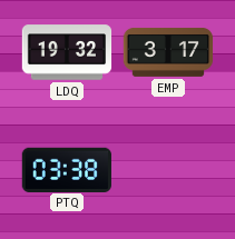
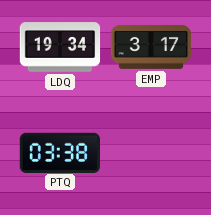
LDQ: 19:32 -> 19:34 (60, 47)
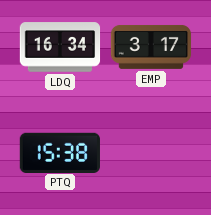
LDQ: 19:34 -> 16:34 (60, 47)
PTQ: 03:38 -> 15:38 (60, 152)
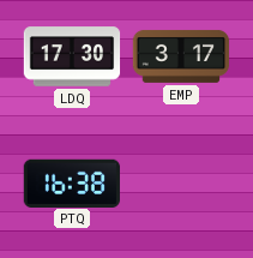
LDQ: 16:34 -> 17:30 (72, 56)
PTQ: 15:38 -> 16:38 (72, 182)
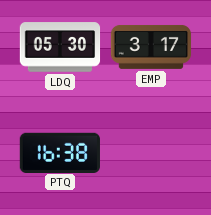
LDQ: 17:30 -> 05:30 (60, 47)
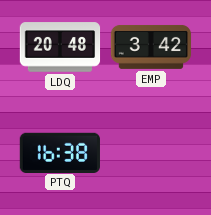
LDQ: 05:30 -> 20:48 (60, 47)
EMP: 3:17 -> 3:42 (151, 47)
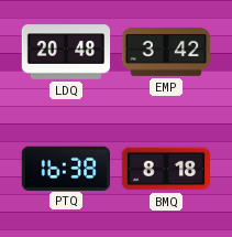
BMQ: none -> 8:18 (166, 169)
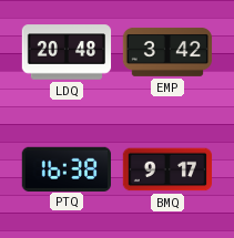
BMQ: 8:18 -> 9:17 (167, 169)
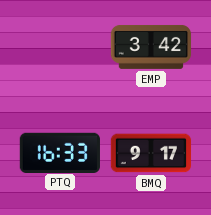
LDQ: 20:48 -> none (67, 52)
PTQ: 16:38 -> 16:33 (60, 152)
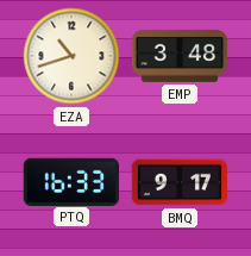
EZA: none -> 10:42 (71, 56)
EMP: 3:42 -> 3:48 (180, 56)
